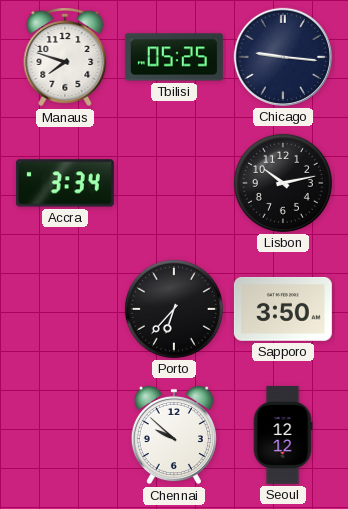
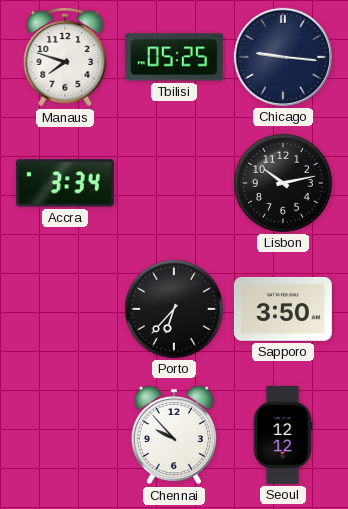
Chennai: 9:52 -> 9:53 (174, 435)
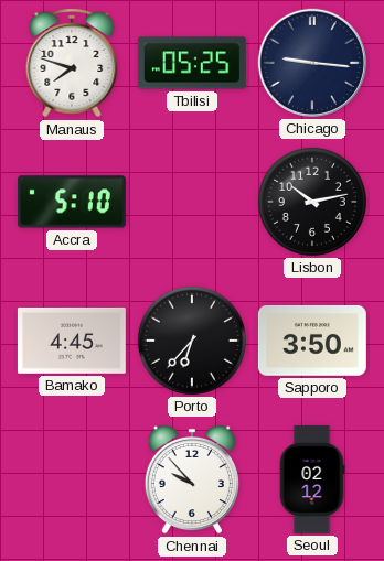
Accra: 3:34 -> 5:10 (72, 202)
Bamako: none -> 4:45 (72, 341)
Seoul: 12:12 -> 02:12 (312, 479)
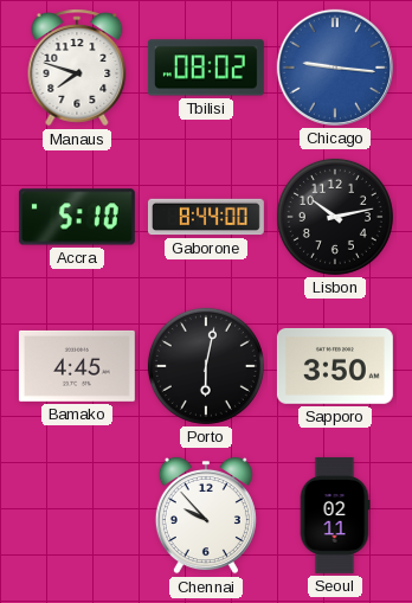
Tbilisi: 05:25 -> 08:02 (206, 68)
Chicago dial: navy -> blue (335, 68)
Gaborone: none -> 8:44 (206, 217)
Porto: 6:37 -> 6:02 (206, 366)
Seoul: 02:12 -> 02:11 (335, 515)
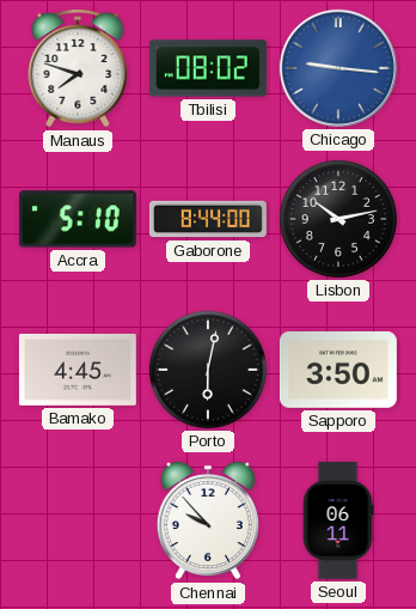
Seoul: 02:11 -> 06:11 (338, 520)
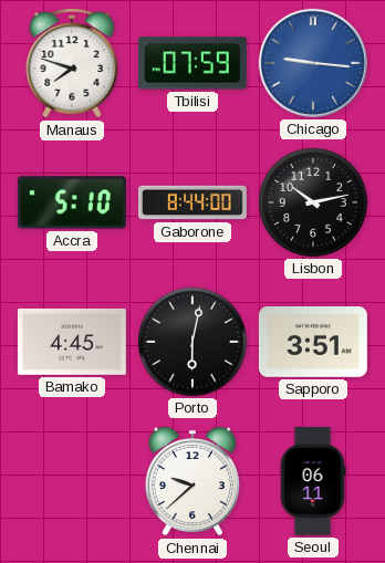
Tbilisi: 08:02 -> 07:59 (192, 63)
Sapporo: 3:50 -> 3:51 (313, 342)
Chennai: 9:53 -> 9:38 (192, 481)
